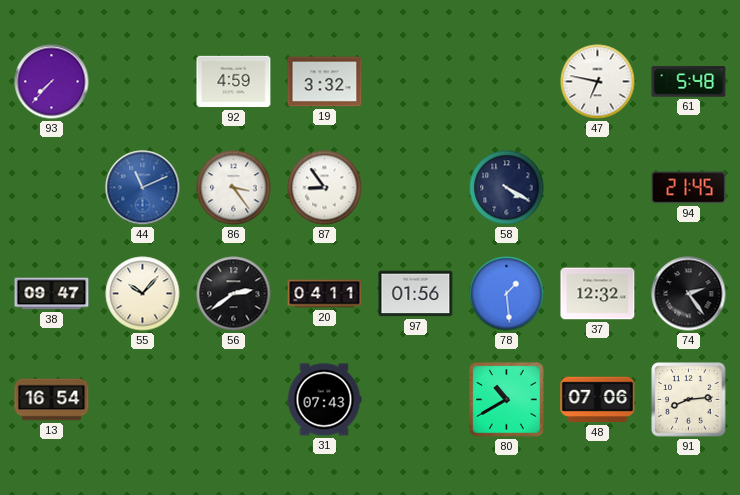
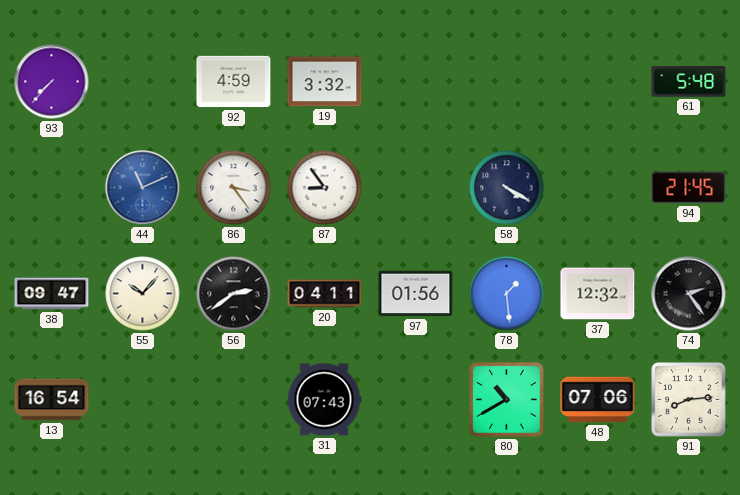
47: 6:47 -> none (598, 82)
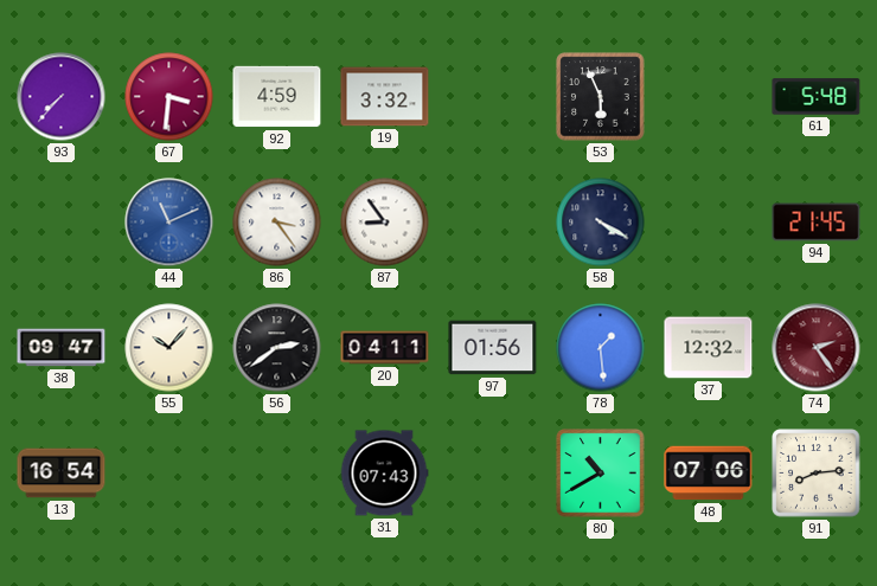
67: none -> 3:31 (169, 97)
53: none -> 5:56 (601, 97)
74 dial: black -> burgundy (817, 348)
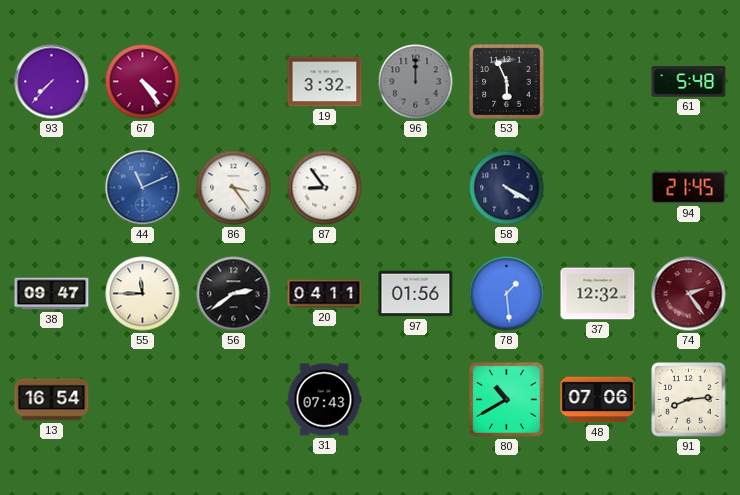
67: 3:31 -> 4:24 (143, 82)
92: 4:59 -> none (277, 97)
96: none -> 12:00 (416, 82)
55: 10:07 -> 11:45 (143, 294)
